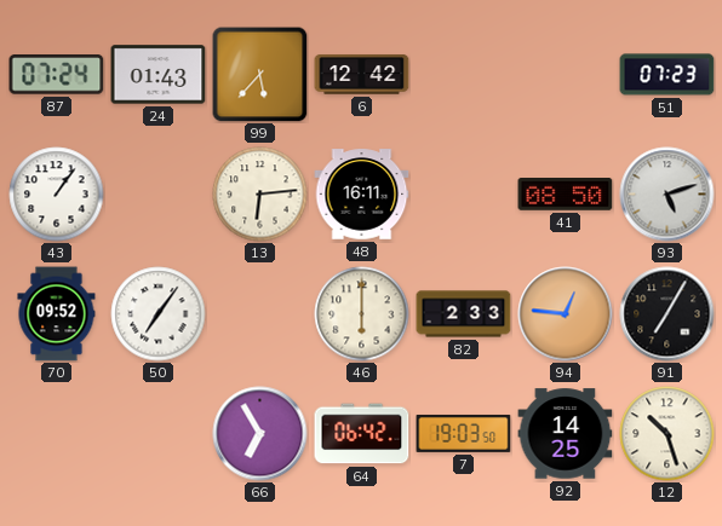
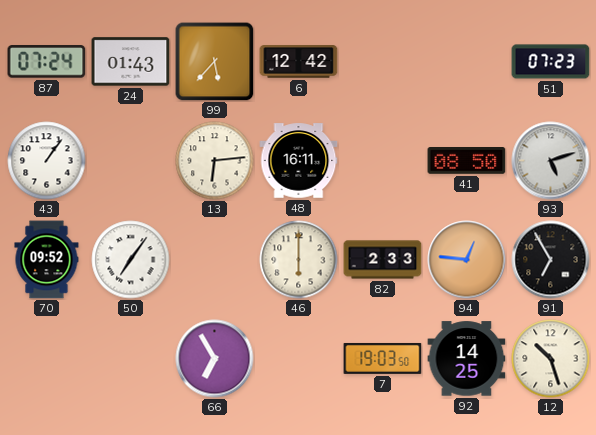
91: 7:05 -> 6:55 (551, 260)
64: 06:42 -> none (362, 434)
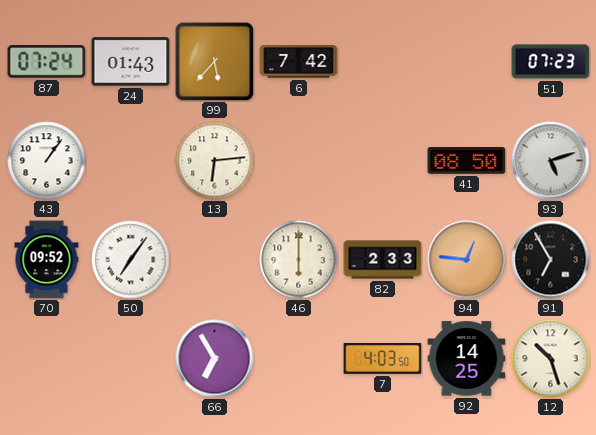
6: 12:42 -> 7:42 (299, 62)
48: 16:11 -> none (299, 161)
7: 19:03 -> 4:03 (383, 358)
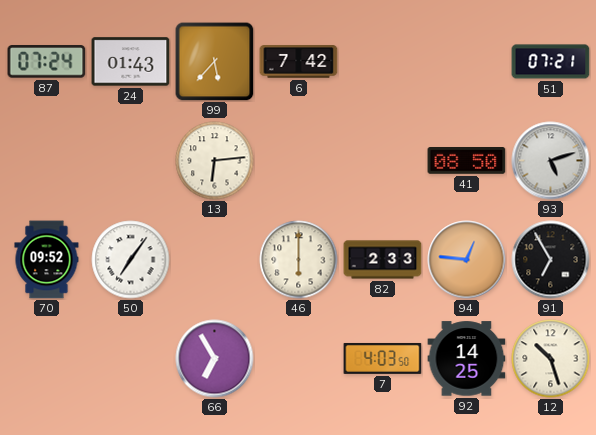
51: 07:23 -> 07:21 (551, 62)
43: 1:06 -> none (47, 161)
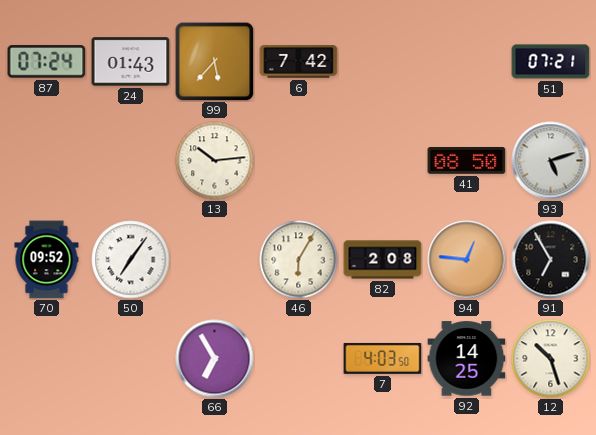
13: 6:14 -> 10:14 (215, 161)
46: 6:00 -> 6:05 (299, 260)
82: 2:33 -> 2:08 (383, 260)
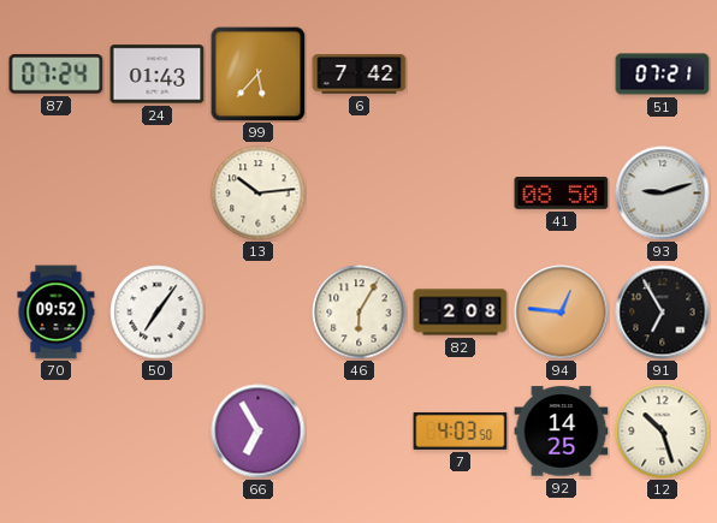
93: 5:12 -> 9:12 (663, 194)
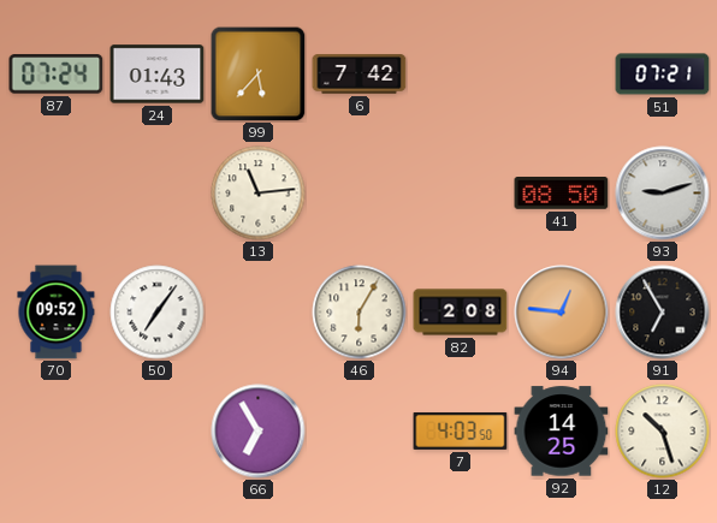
13: 10:14 -> 11:14 (259, 194)
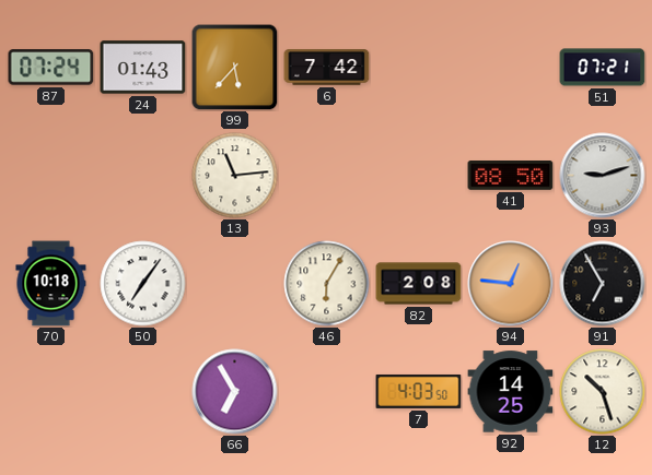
70: 09:52 -> 10:18 (51, 284)
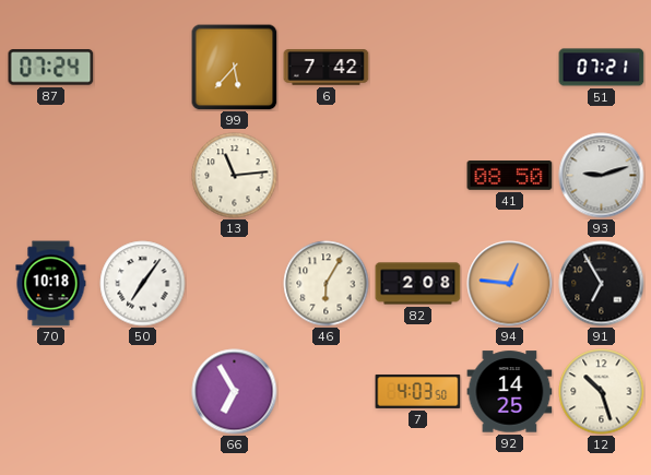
24: 01:43 -> none (143, 68)
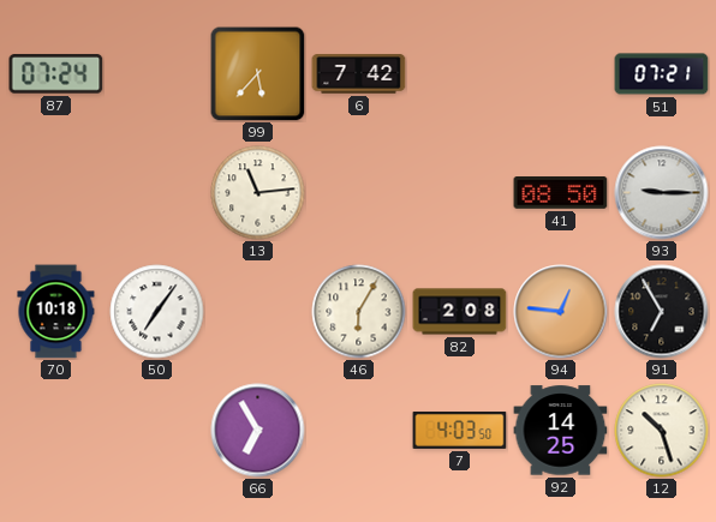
93: 9:12 -> 9:15 (662, 193)
